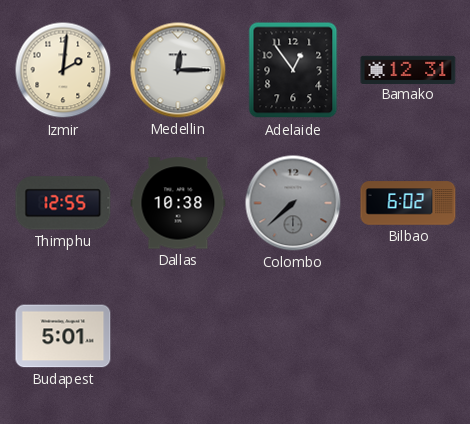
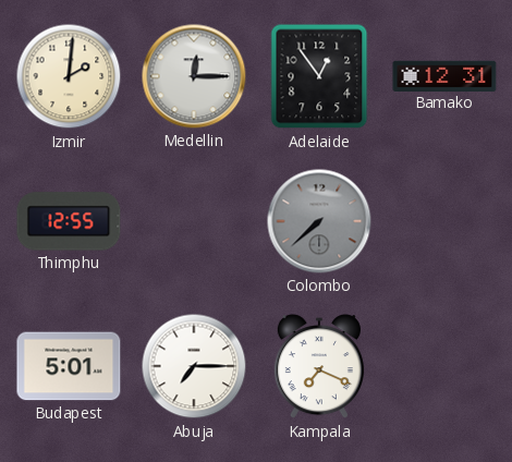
Dallas: 10:38 -> none (178, 203)
Bilbao: 6:02 -> none (408, 203)
Abuja: none -> 7:15 (194, 366)
Kampala: none -> 7:19 (319, 367)
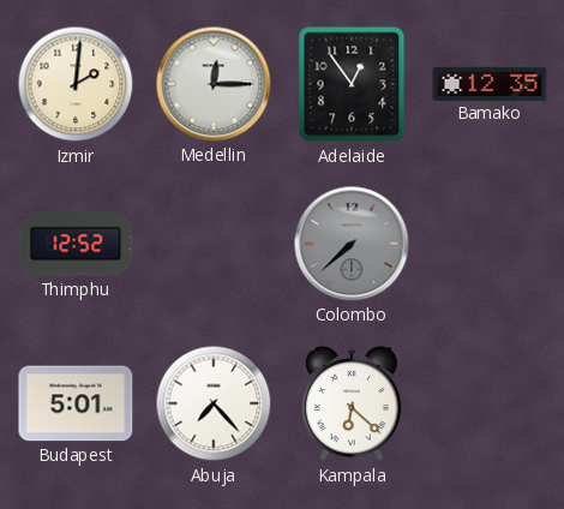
Bamako: 12:31 -> 12:35 (490, 83)
Thimphu: 12:55 -> 12:52 (76, 244)
Abuja: 7:15 -> 7:23 (214, 403)
Kampala: 7:19 -> 6:22 (352, 405)
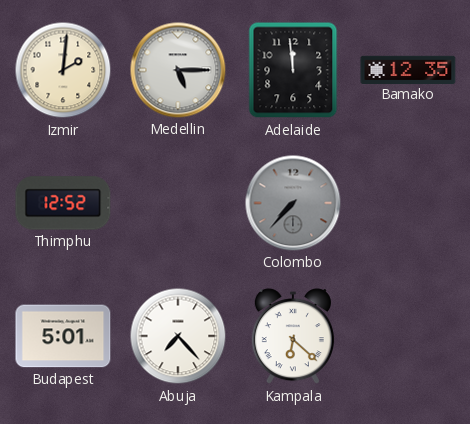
Medellin: 12:15 -> 5:15 (178, 70)
Adelaide: 12:54 -> 11:59 (293, 70)
Colombo: 7:38 -> 7:37 (293, 203)
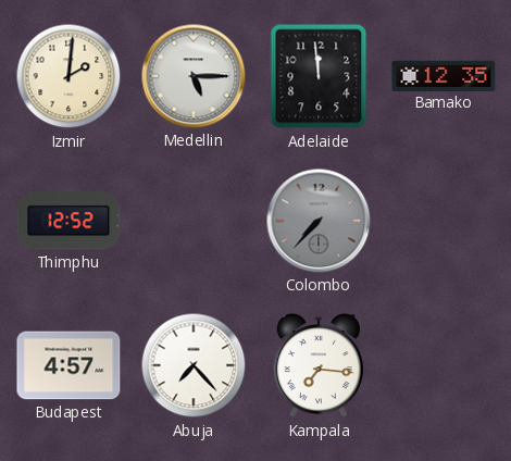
Budapest: 5:01 -> 4:57 (68, 365)
Kampala: 6:22 -> 7:16 (319, 366)
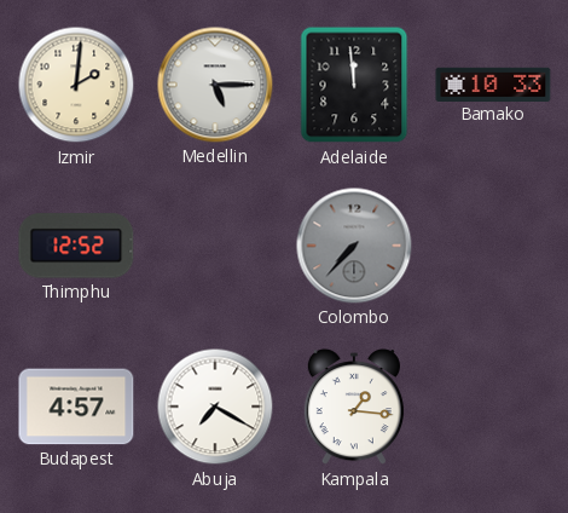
Bamako: 12:35 -> 10:33 (493, 83)
Abuja: 7:23 -> 7:20 (215, 407)
Kampala: 7:16 -> 1:16 (354, 408)
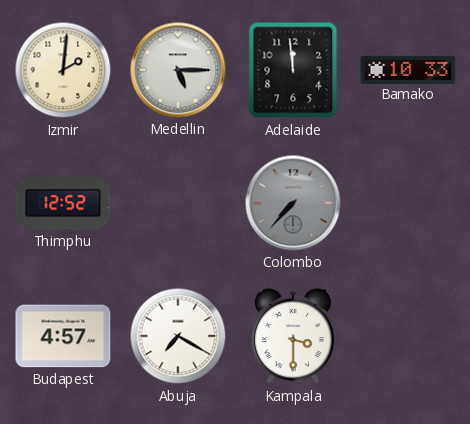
Kampala: 1:16 -> 3:30 (293, 337)
